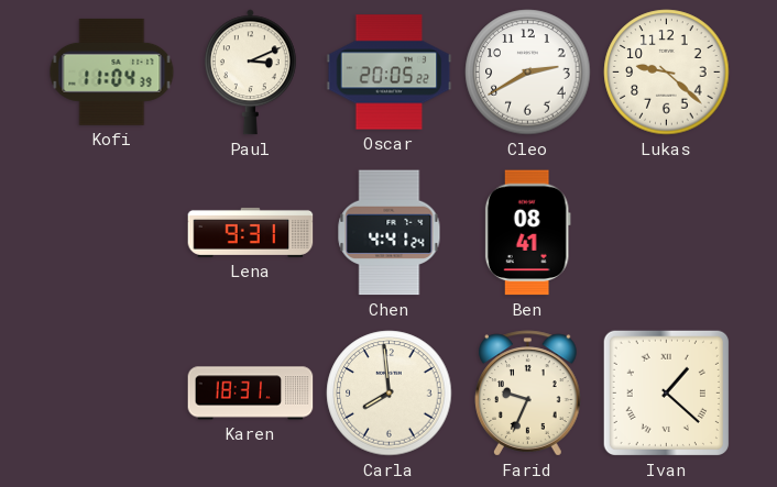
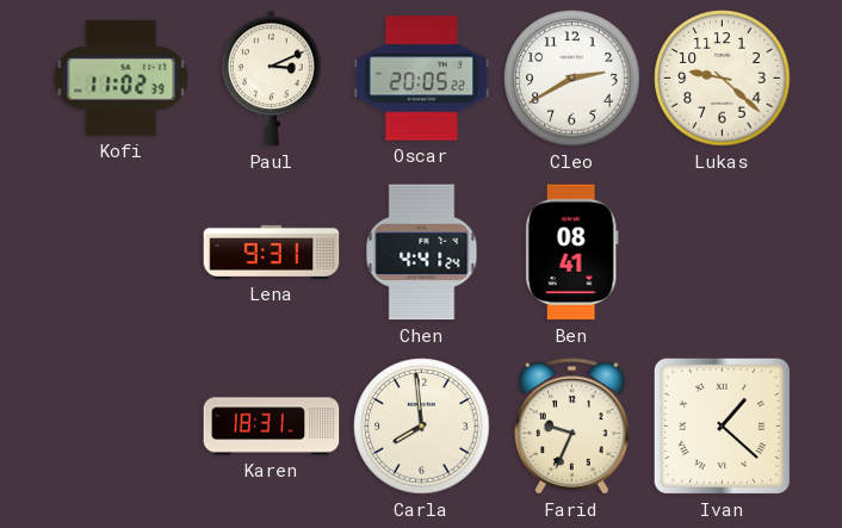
Kofi: 11:04 -> 11:02 (122, 77)
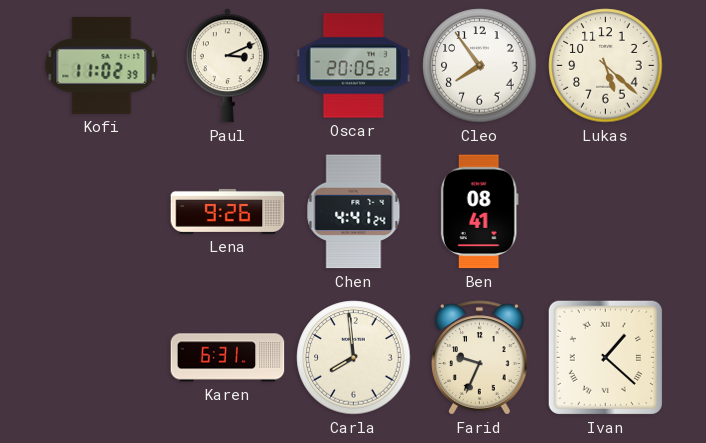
Cleo: 2:40 -> 7:54 (480, 66)
Lukas: 9:22 -> 5:22 (606, 66)
Lena: 9:31 -> 9:26 (228, 211)
Karen: 18:31 -> 6:31 (228, 358)
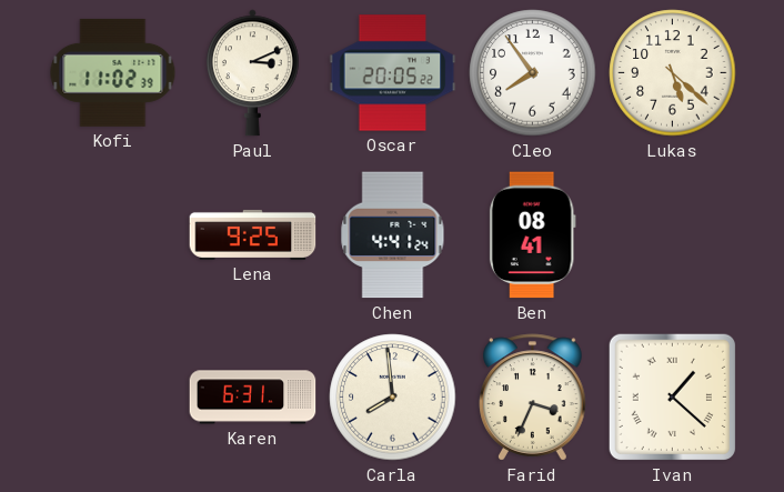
Lena: 9:26 -> 9:25 (253, 234)
Farid: 9:34 -> 3:34 (533, 398)
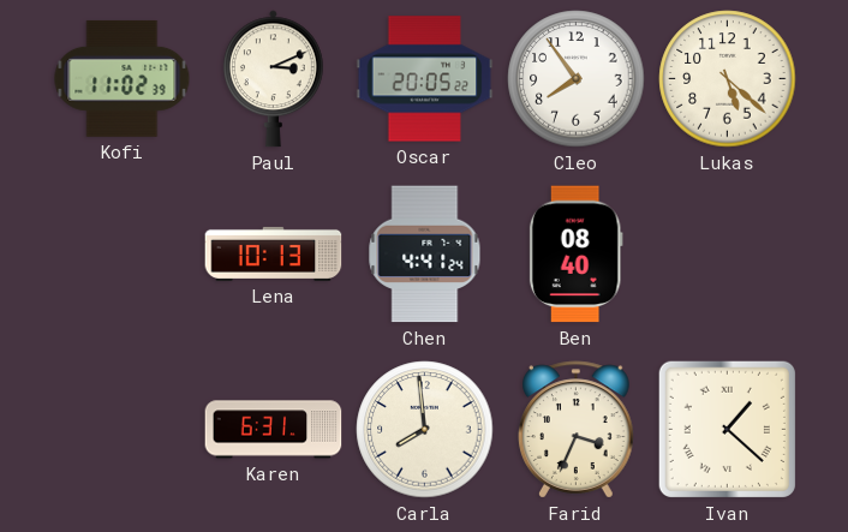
Lena: 9:25 -> 10:13 (274, 253)
Ben: 08:41 -> 08:40 (575, 255)
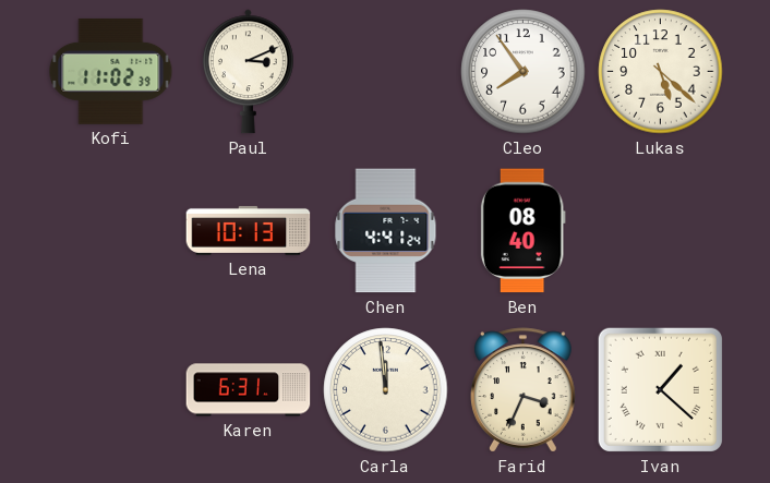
Oscar: 20:05 -> none (425, 79)
Carla: 7:59 -> 11:59 (386, 390)
